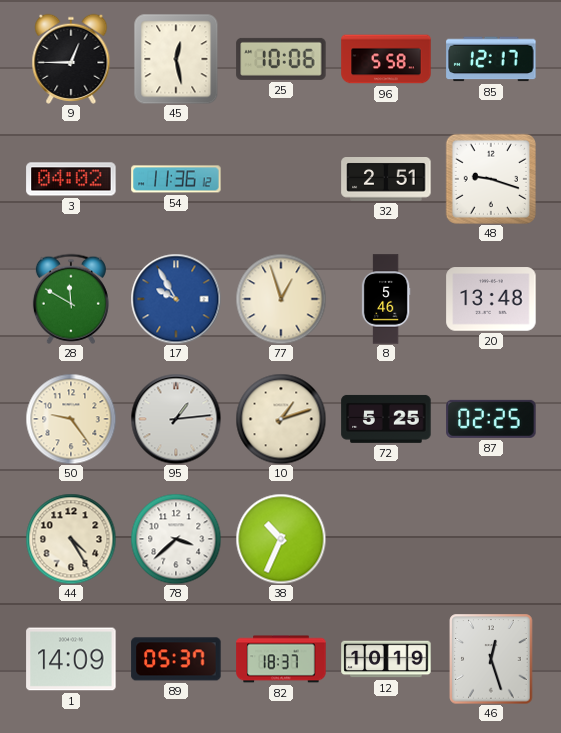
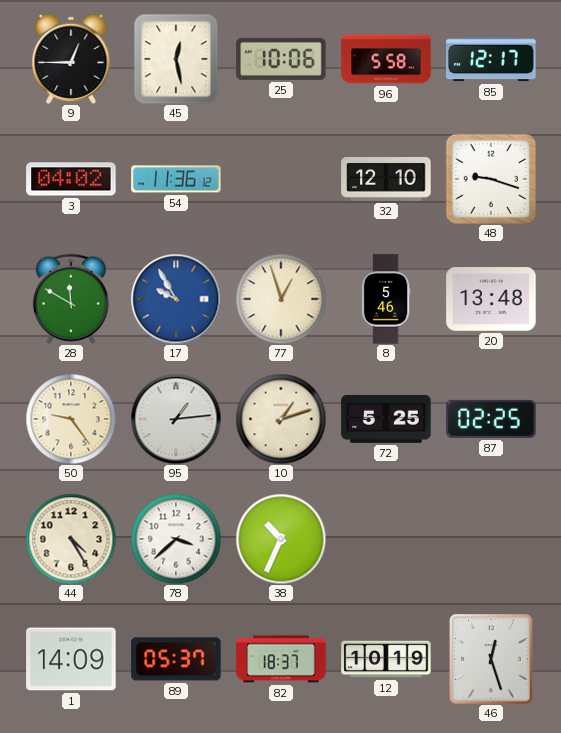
32: 2:51 -> 12:10 (386, 180)
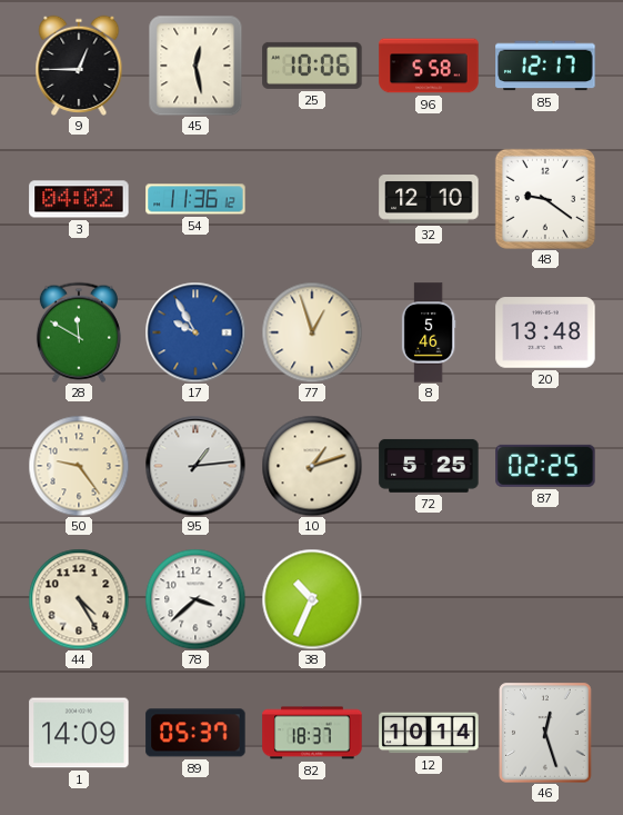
48: 9:18 -> 9:21 (545, 199)
12: 10:19 -> 10:14 (429, 733)
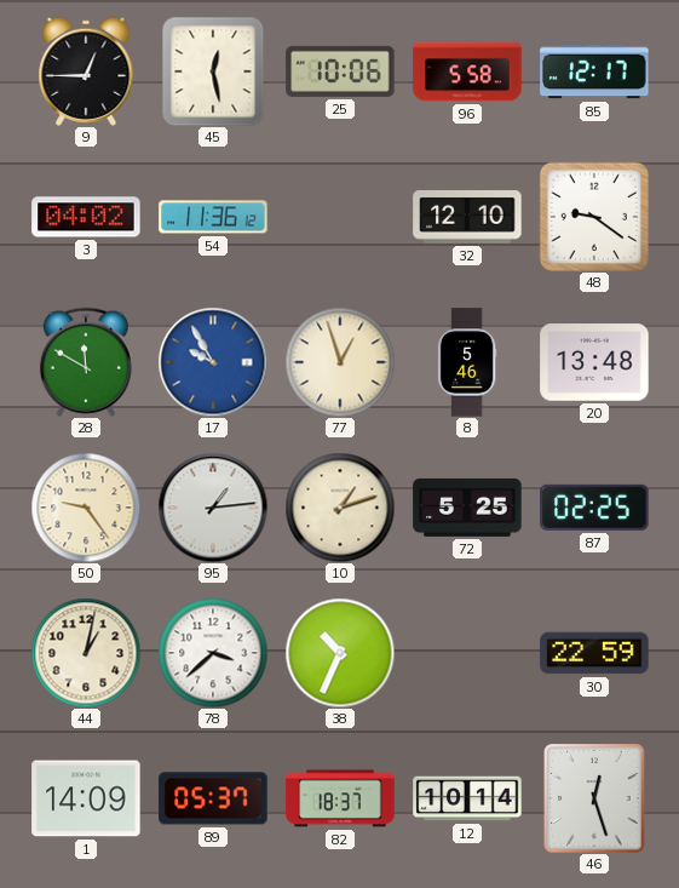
44: 4:25 -> 1:02 (86, 653)
30: none -> 22:59 (594, 653)
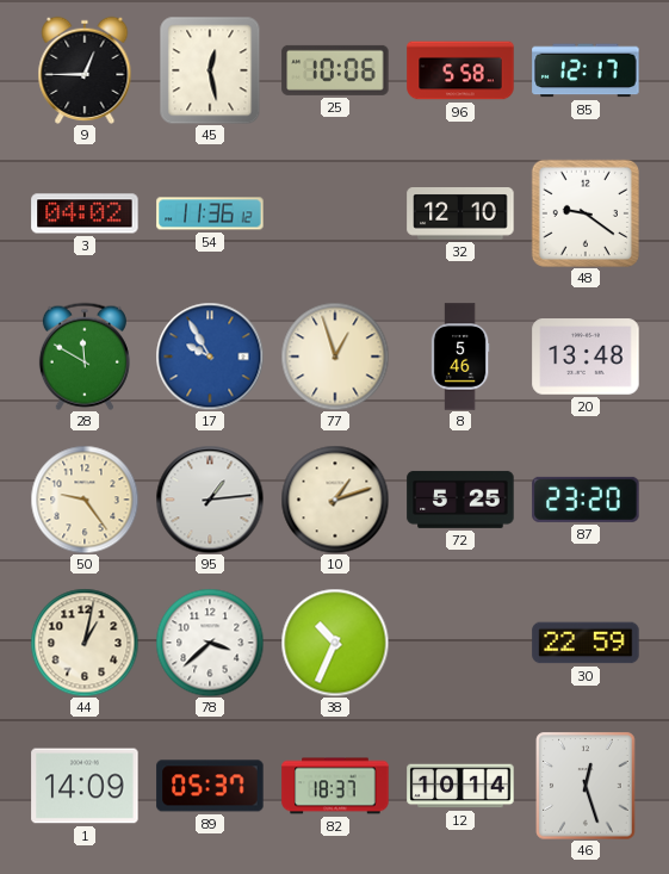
87: 02:25 -> 23:20 (586, 500)
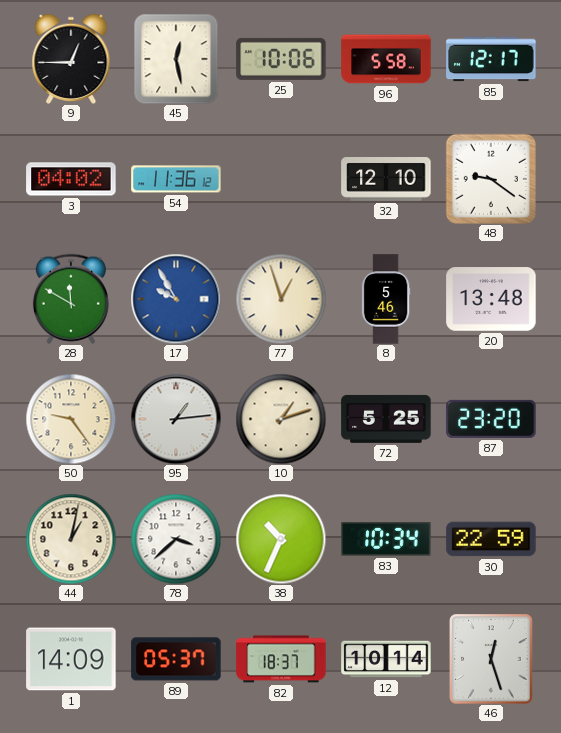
83: none -> 10:34 (386, 540)
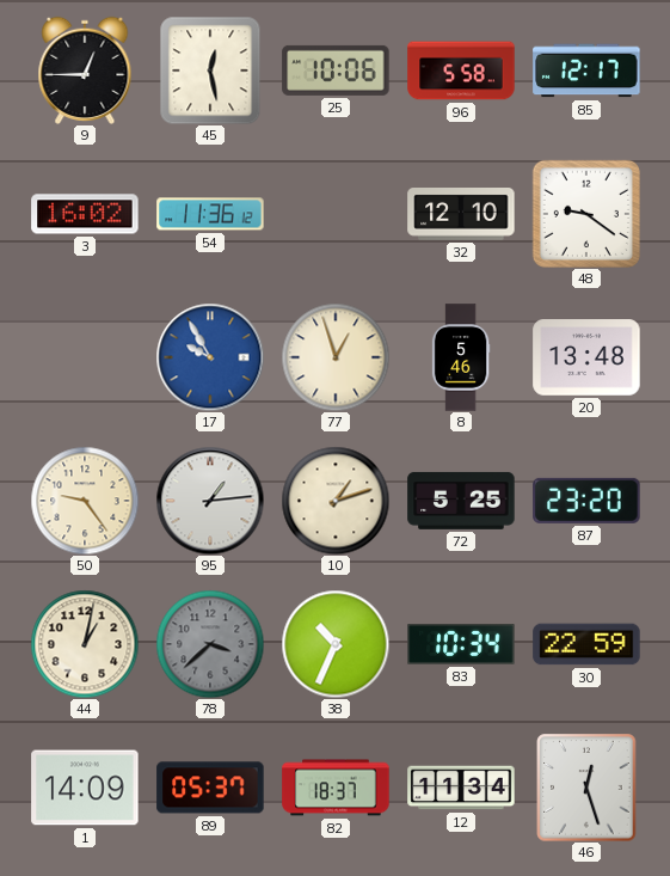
3: 04:02 -> 16:02 (85, 214)
28: 11:50 -> none (71, 299)
78 dial: white -> grey (210, 644)
12: 10:14 -> 11:34 (461, 788)
